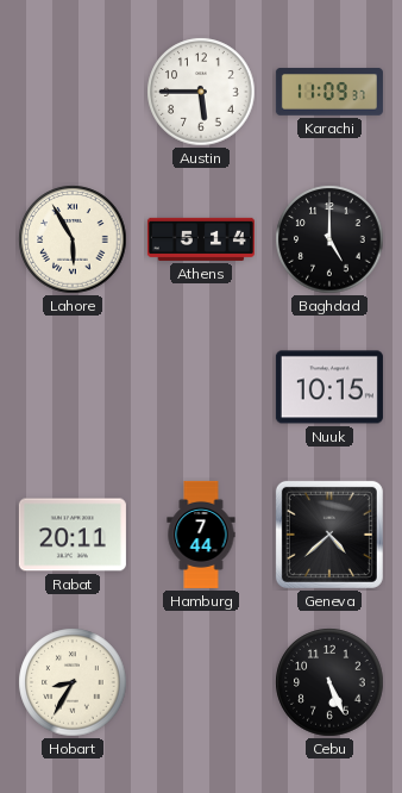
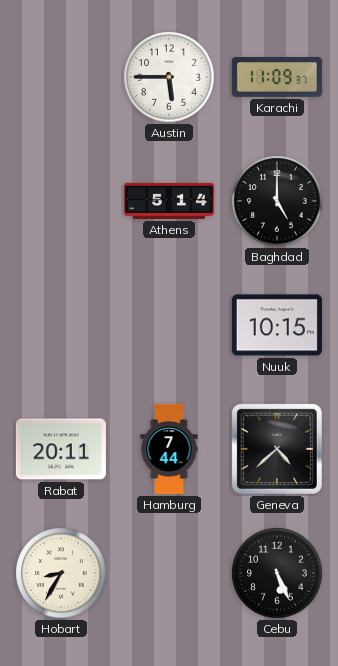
Lahore: 5:55 -> none (73, 239)
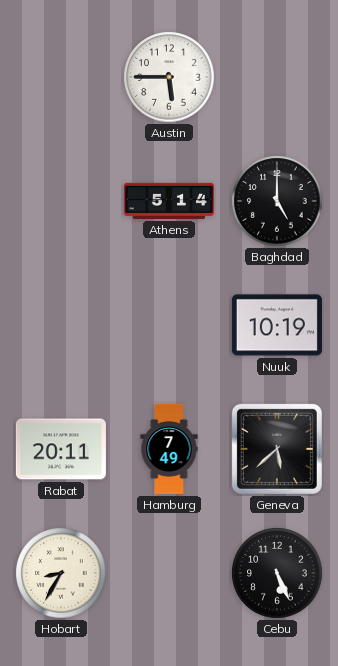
Karachi: 11:09 -> none (277, 77)
Nuuk: 10:15 -> 10:19 (277, 325)
Hamburg: 7:44 -> 7:49 (169, 449)
Geneva: 4:38 -> 5:38 (277, 449)
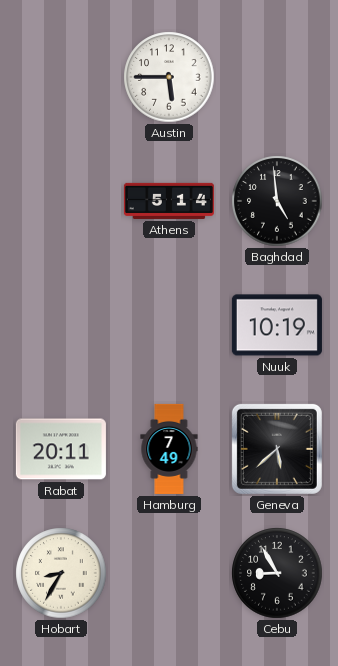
Baghdad: 5:00 -> 4:59 (277, 201)
Cebu: 5:26 -> 8:55 (277, 573)
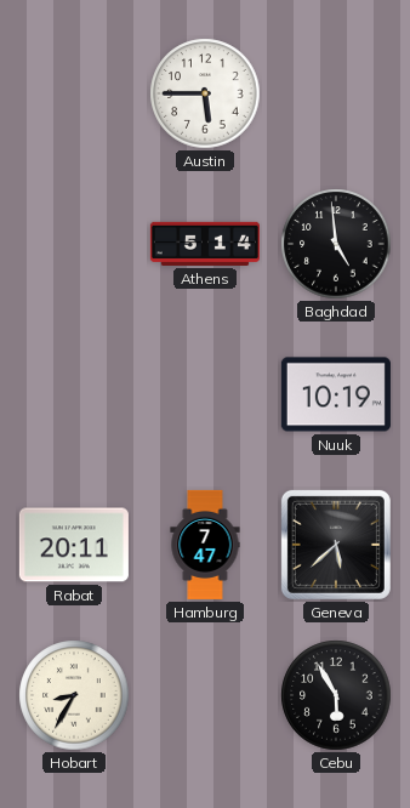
Hamburg: 7:49 -> 7:47 (205, 545)
Cebu: 8:55 -> 5:55 (336, 695)
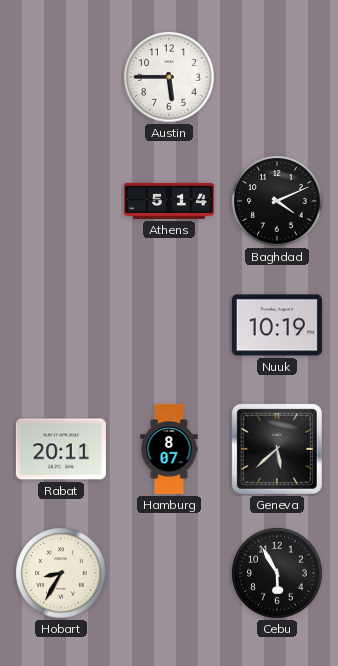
Baghdad: 4:59 -> 4:11 (277, 201)
Hamburg: 7:47 -> 8:07 (169, 449)
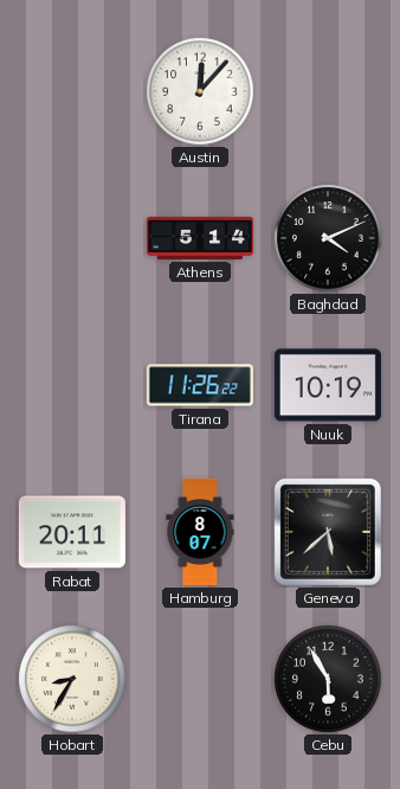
Austin: 5:45 -> 12:07 (200, 91)
Tirana: none -> 11:26 (200, 385)
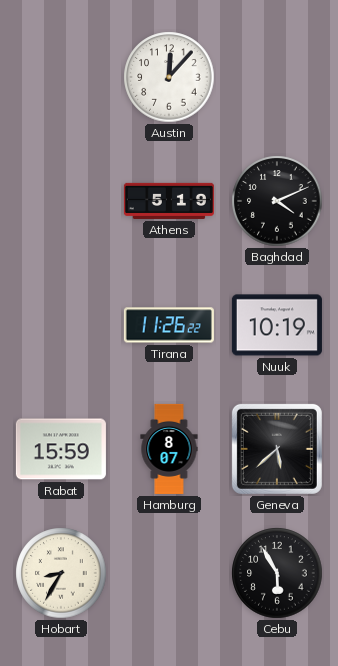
Athens: 5:14 -> 5:19 (169, 201)
Rabat: 20:11 -> 15:59 (61, 449)
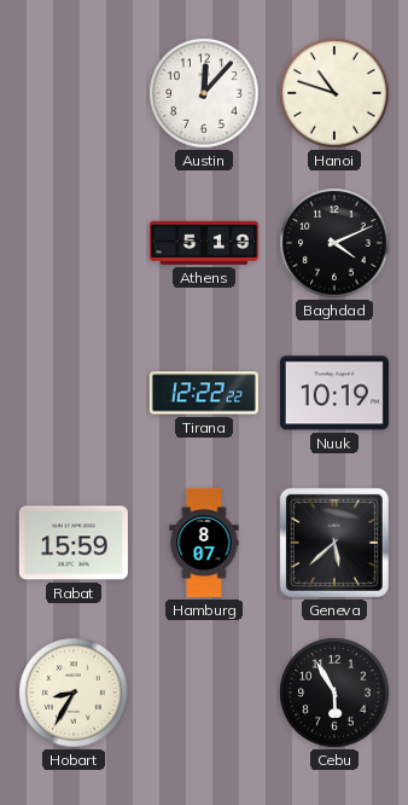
Hanoi: none -> 10:48 (334, 93)
Tirana: 11:26 -> 12:22 (204, 393)
